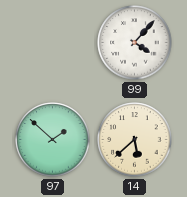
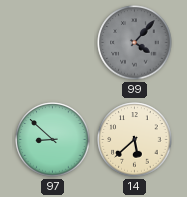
99 dial: white -> grey (135, 43)
97: 1:52 -> 8:52 (53, 140)
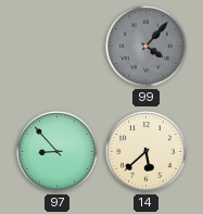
97: 8:52 -> 8:53 (58, 152)
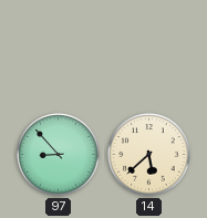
99: 4:07 -> none (147, 47)
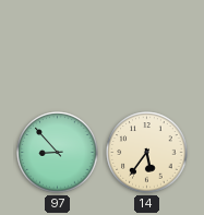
14: 5:38 -> 5:36 (147, 153)
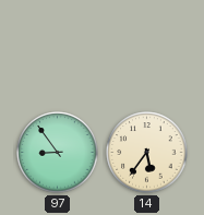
97: 8:53 -> 8:54 (58, 153)
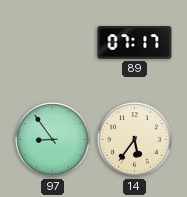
89: none -> 07:17 (135, 43)
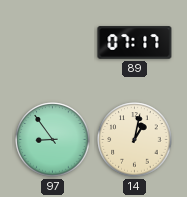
14: 5:36 -> 1:02 (135, 140)
